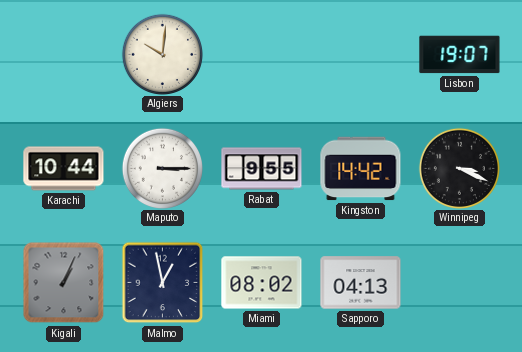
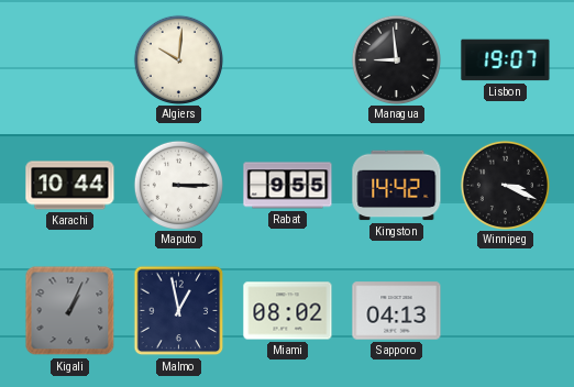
Managua: none -> 8:59 (396, 59)
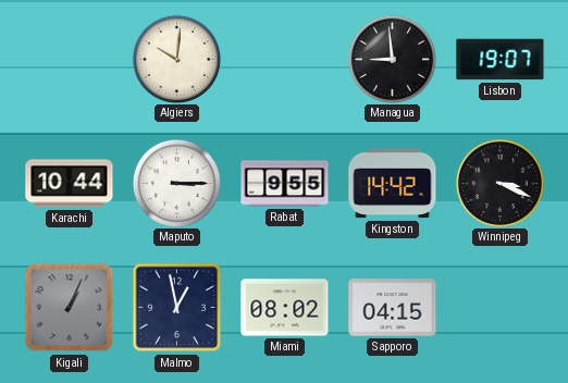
Sapporo: 04:13 -> 04:15 (393, 308)
